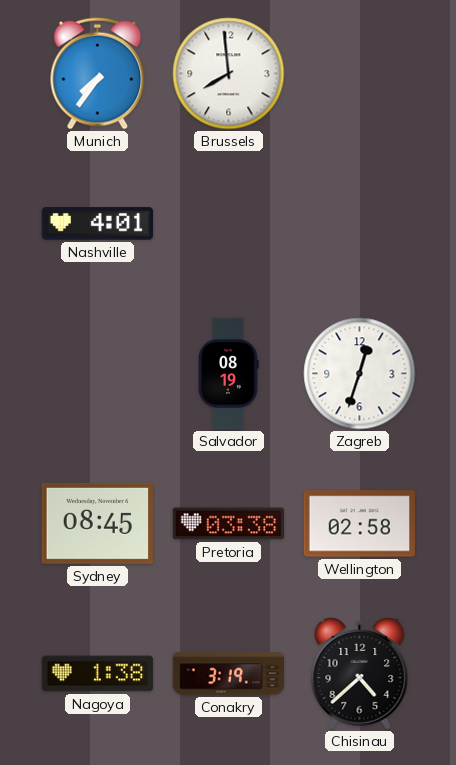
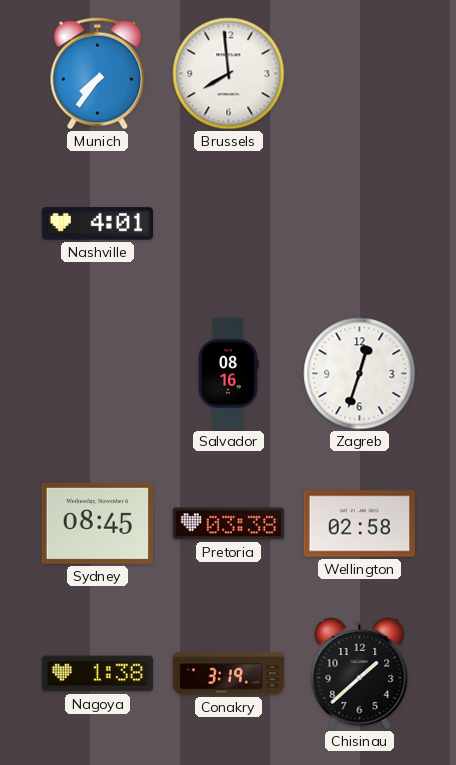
Salvador: 08:19 -> 08:16 (228, 374)
Chisinau: 4:38 -> 1:38 (360, 674)
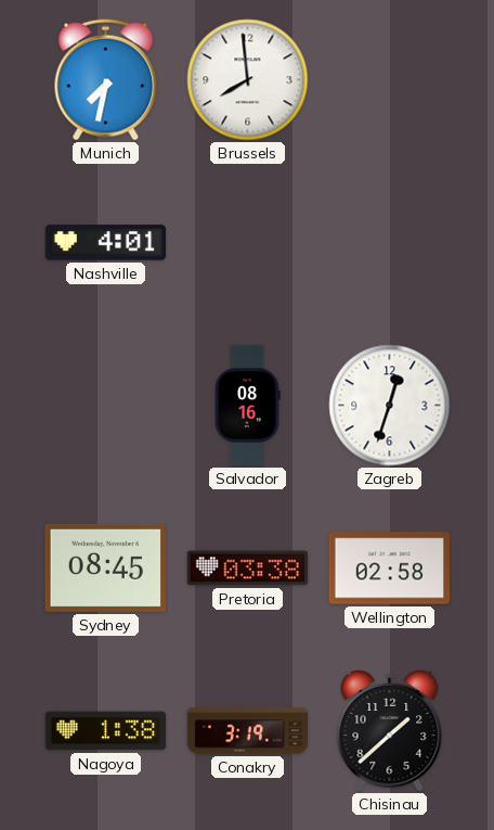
Munich: 7:36 -> 7:32 (106, 80)
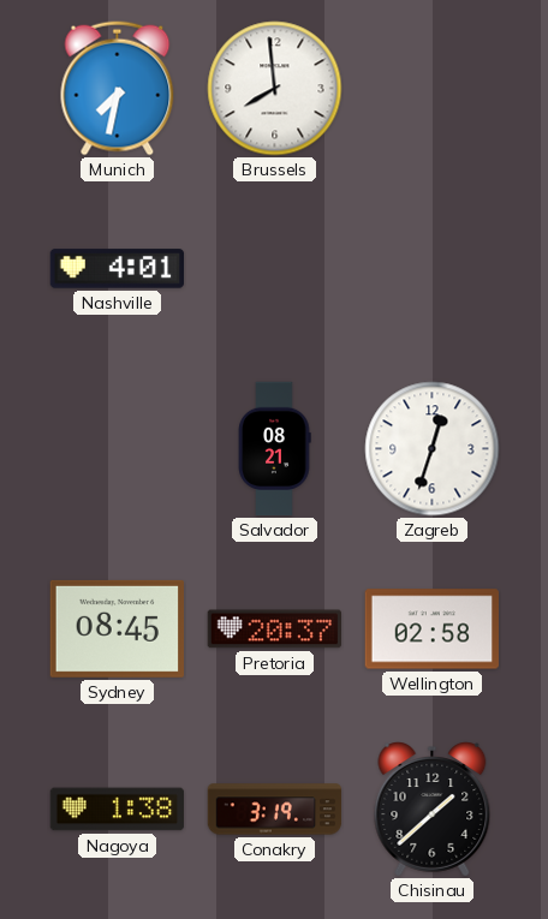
Salvador: 08:16 -> 08:21 (274, 449)
Pretoria: 03:38 -> 20:37 (274, 629)
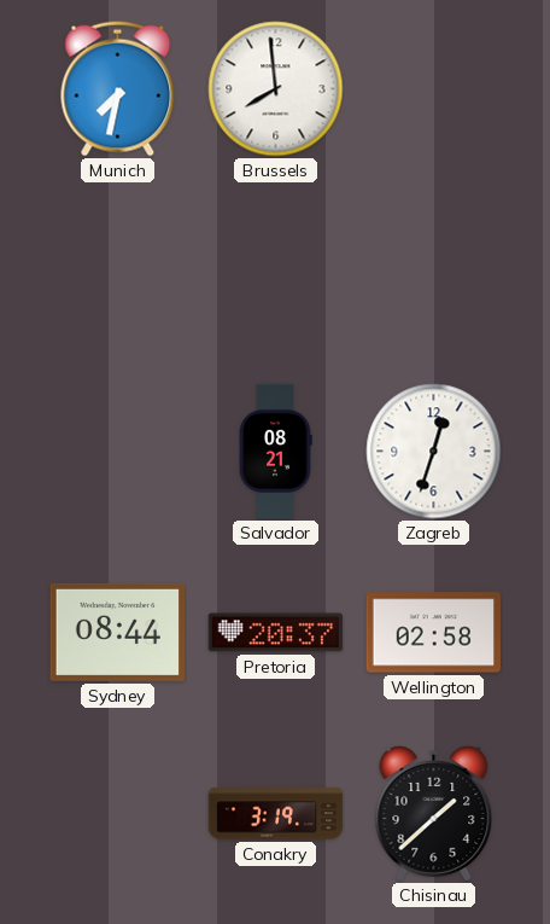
Nashville: 4:01 -> none (118, 269)
Sydney: 08:45 -> 08:44 (117, 632)
Nagoya: 1:38 -> none (118, 810)
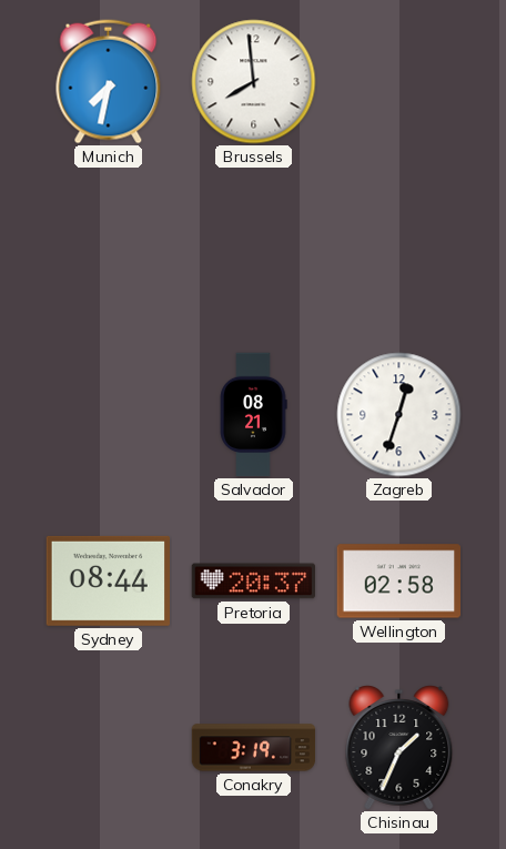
Chisinau: 1:38 -> 1:34 (399, 748)
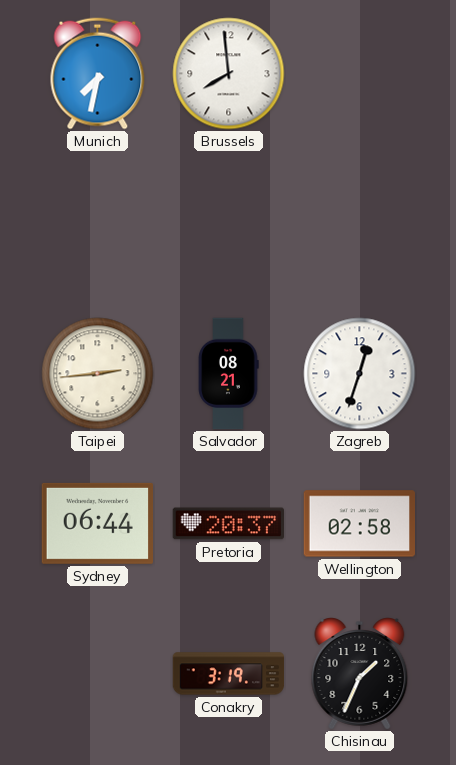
Taipei: none -> 2:44 (98, 374)
Sydney: 08:44 -> 06:44 (97, 523)
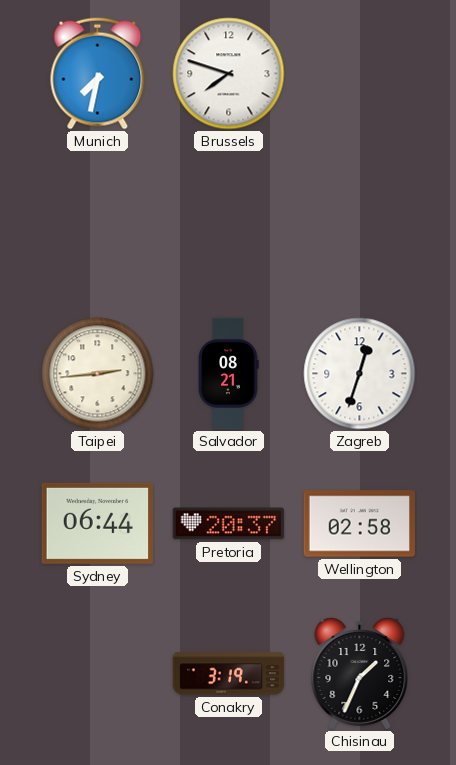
Brussels: 7:59 -> 7:48 (229, 74)
